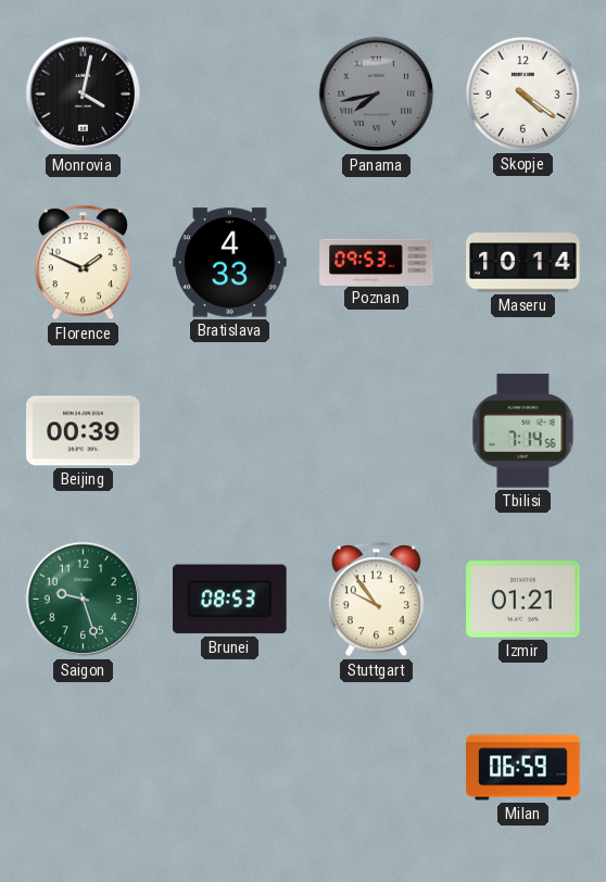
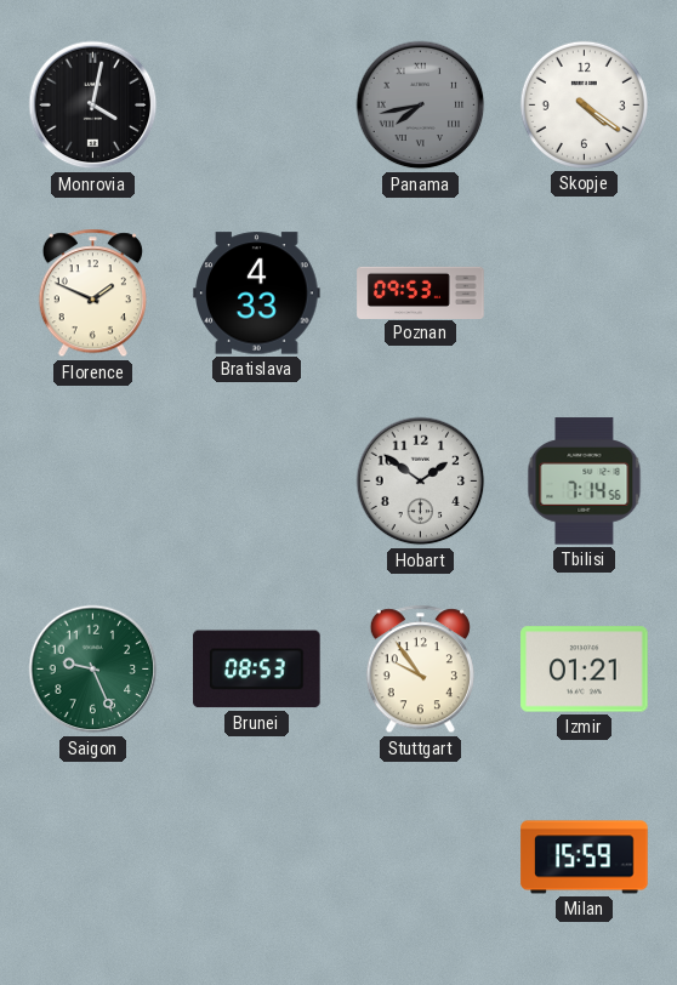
Maseru: 10:14 -> none (523, 263)
Beijing: 00:39 -> none (84, 431)
Hobart: none -> 1:51 (421, 482)
Saigon: 9:27 -> 9:26 (93, 670)
Milan: 06:59 -> 15:59 (585, 858)
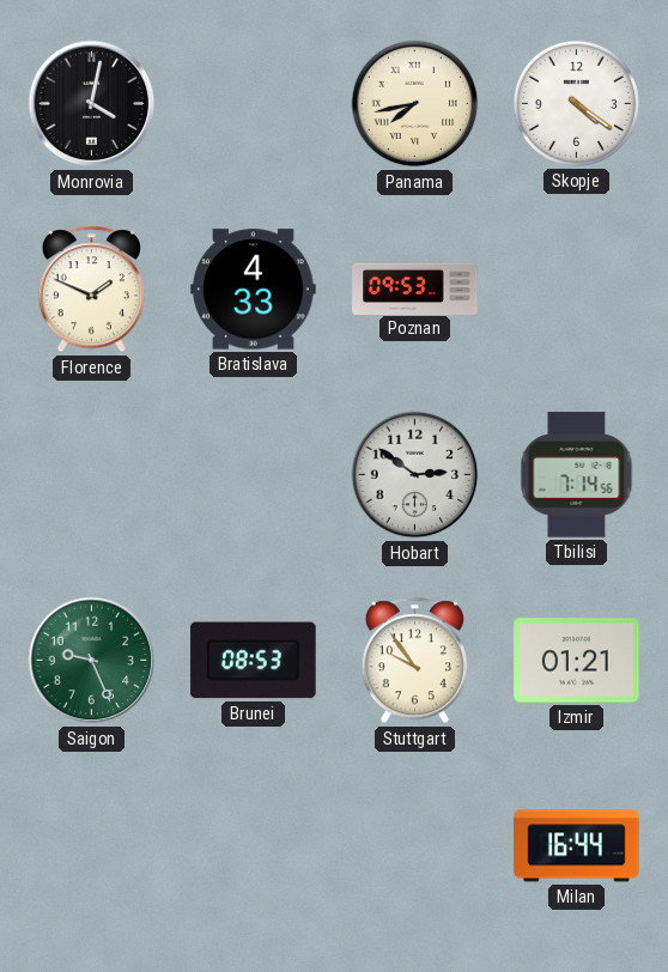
Panama dial: grey -> cream (415, 104)
Hobart: 1:51 -> 2:51 (415, 475)
Milan: 15:59 -> 16:44 (577, 846)
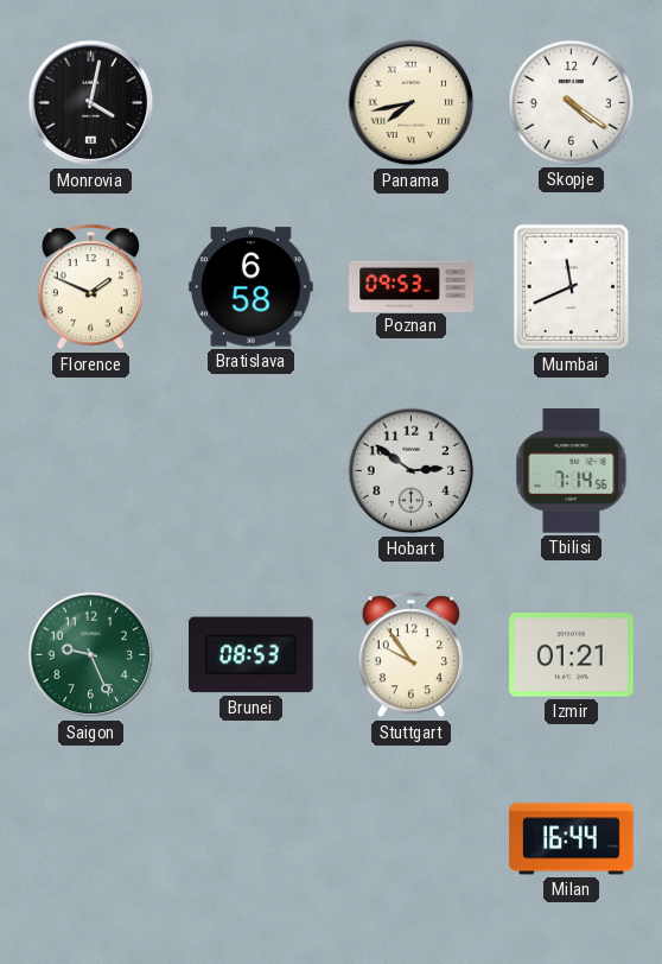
Bratislava: 4:33 -> 6:58 (252, 287)
Mumbai: none -> 11:41 (572, 287)
